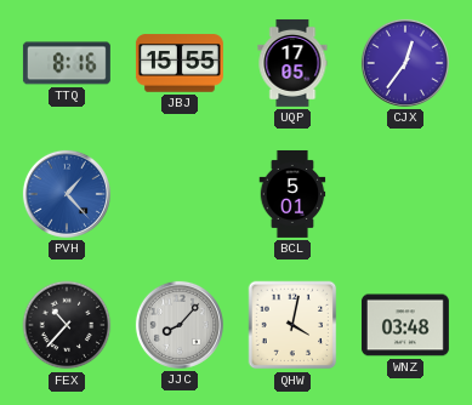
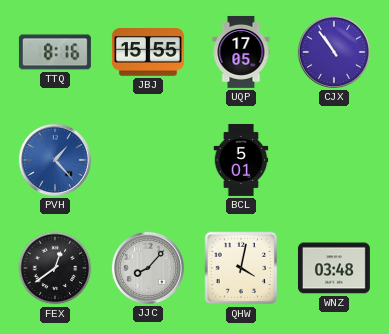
CJX: 12:36 -> 10:54 (334, 52)
FEX: 10:37 -> 12:39 (55, 268)
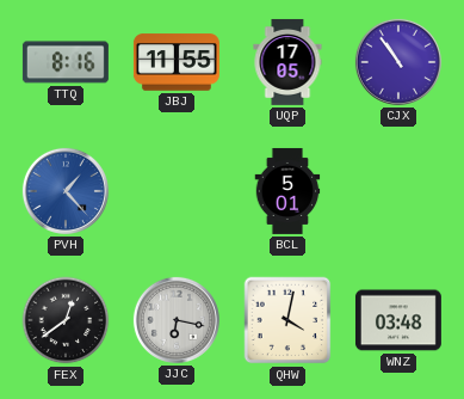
JBJ: 15:55 -> 11:55 (177, 62)
JJC: 8:07 -> 6:17 (177, 320)
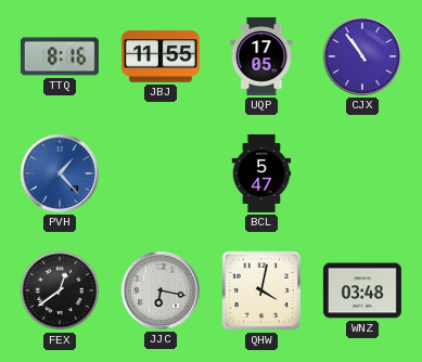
BCL: 5:01 -> 5:47 (261, 173)
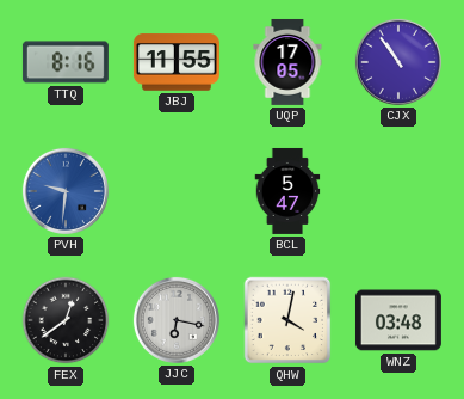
PVH: 1:23 -> 9:31 (66, 191)
